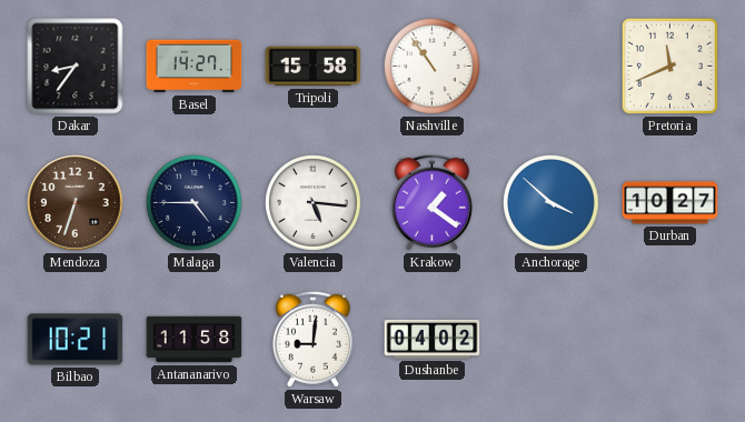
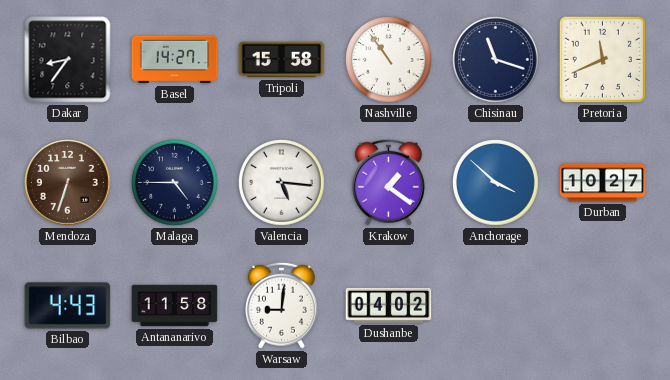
Chisinau: none -> 11:18 (496, 60)
Bilbao: 10:21 -> 4:43 (68, 306)
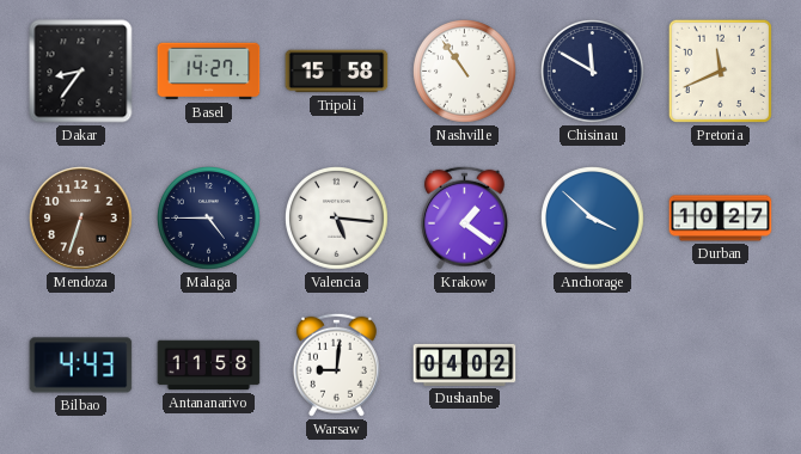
Chisinau: 11:18 -> 11:50 (593, 72)
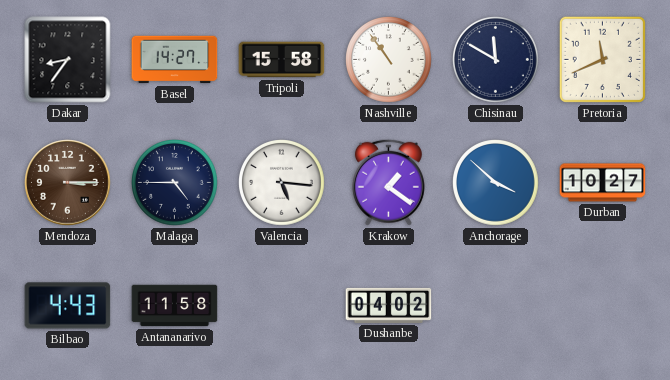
Mendoza: 6:33 -> 3:15 (68, 183)
Warsaw: 9:01 -> none (336, 364)
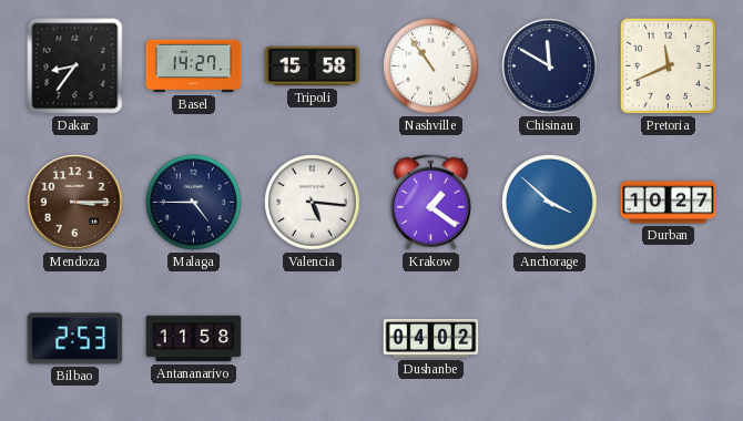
Bilbao: 4:43 -> 2:53 (75, 339)
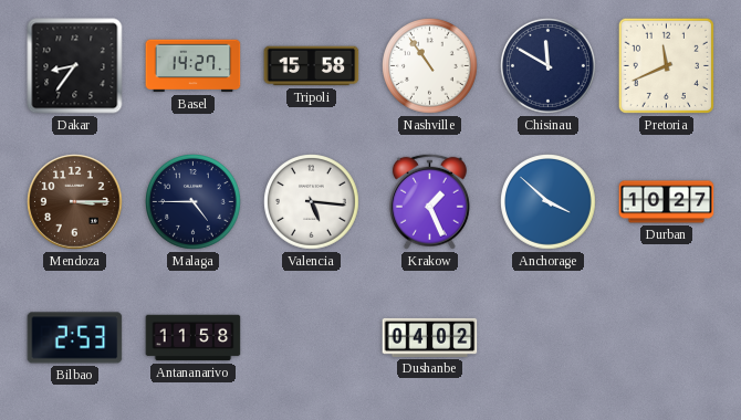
Krakow: 1:21 -> 1:26 (429, 201)
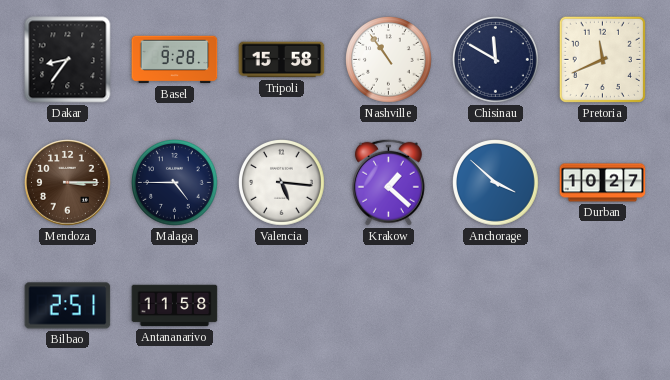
Basel: 14:27 -> 9:28 (175, 60)
Krakow: 1:26 -> 1:22 (388, 182)
Bilbao: 2:53 -> 2:51 (68, 306)
Dushanbe: 04:02 -> none (430, 337)
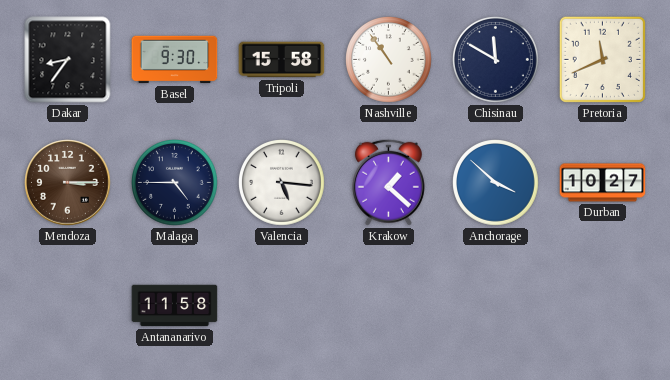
Basel: 9:28 -> 9:30 (175, 60)
Bilbao: 2:51 -> none (68, 306)
